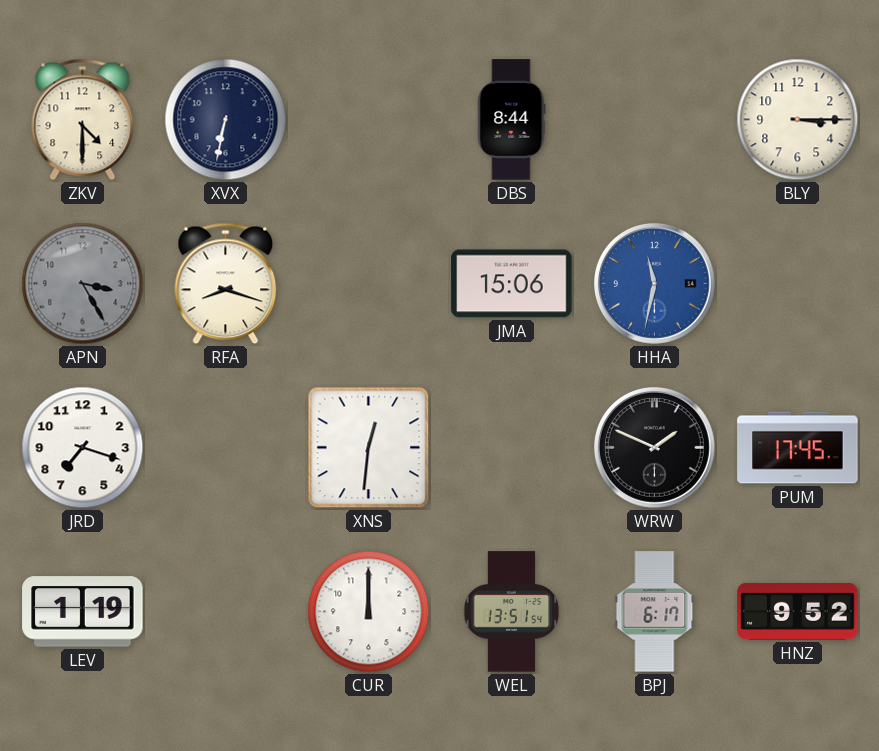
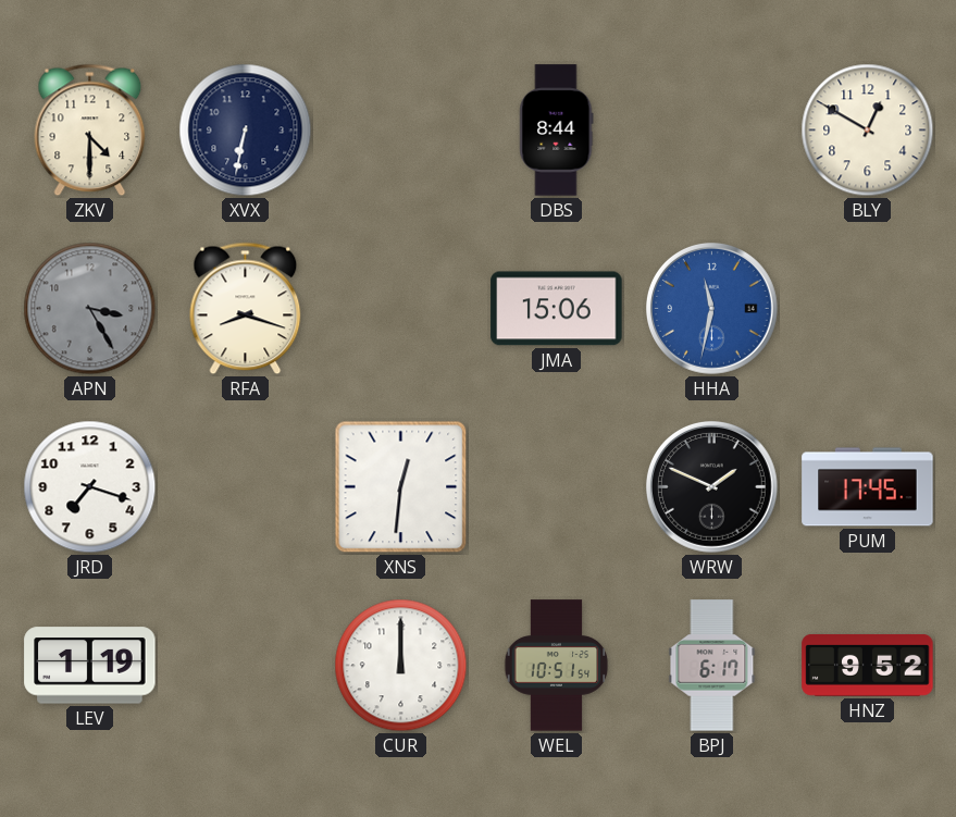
BLY: 3:15 -> 12:50 (868, 131)
WEL: 13:51 -> 10:51 (557, 666)
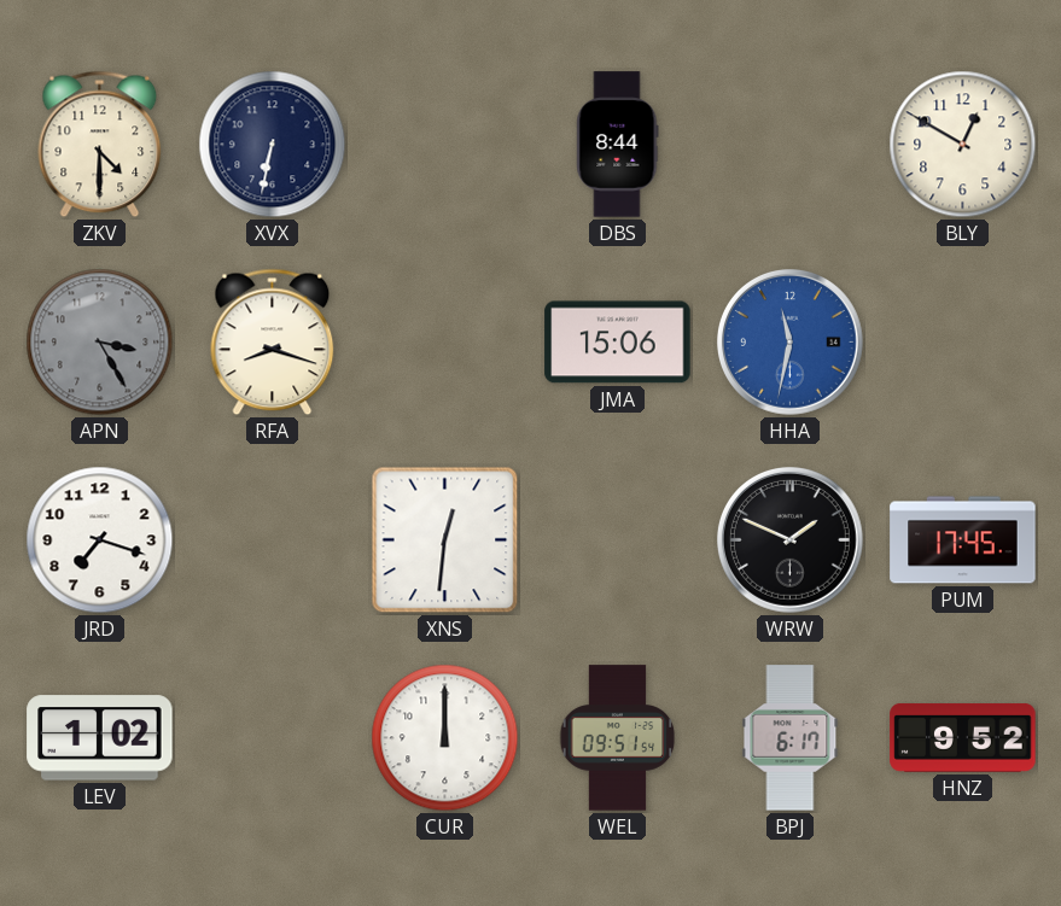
LEV: 1:19 -> 1:02 (100, 738)
WEL: 10:51 -> 09:51 (618, 738)
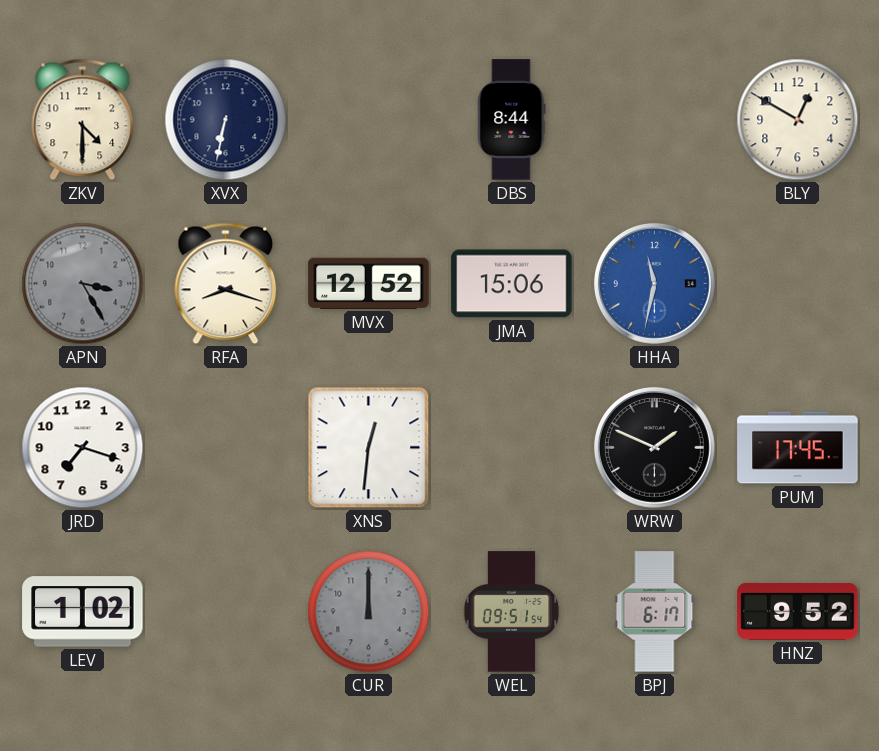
MVX: none -> 12:52 (369, 283)
CUR dial: white -> grey (369, 612)
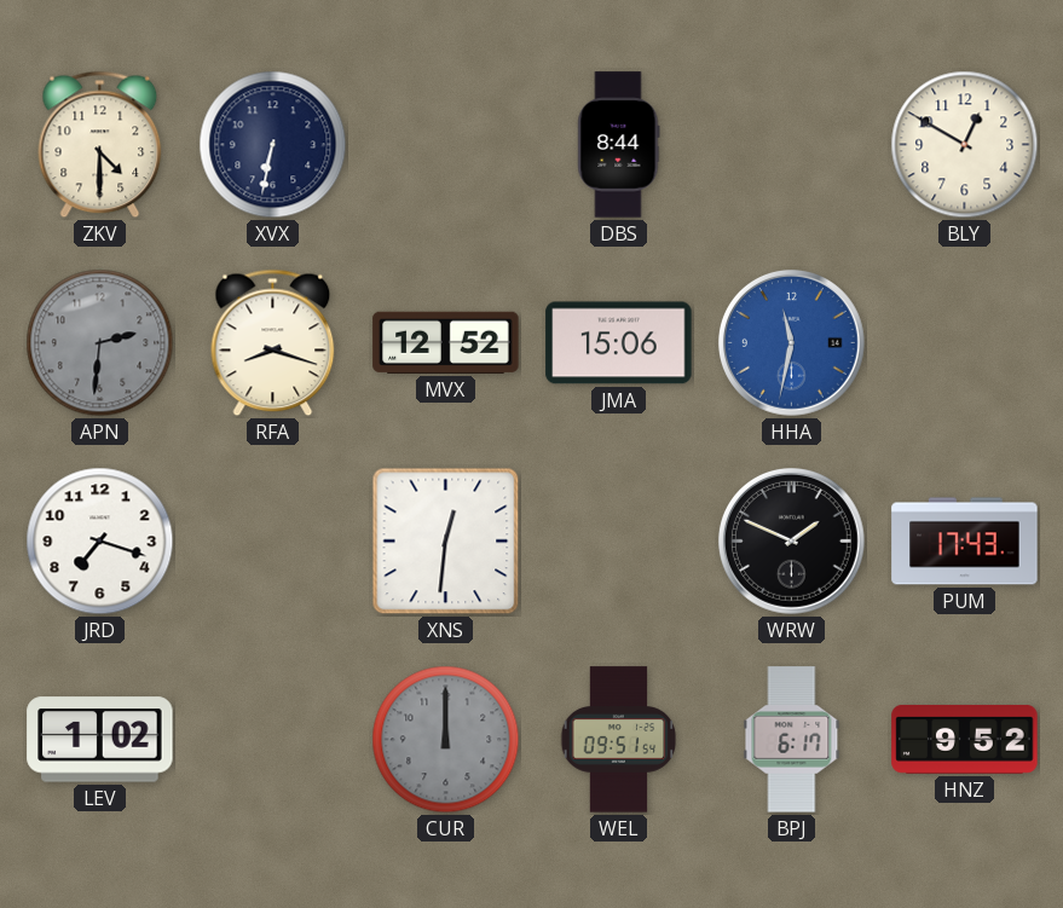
APN: 3:25 -> 2:31 (100, 343)
PUM: 17:45 -> 17:43 (965, 542)
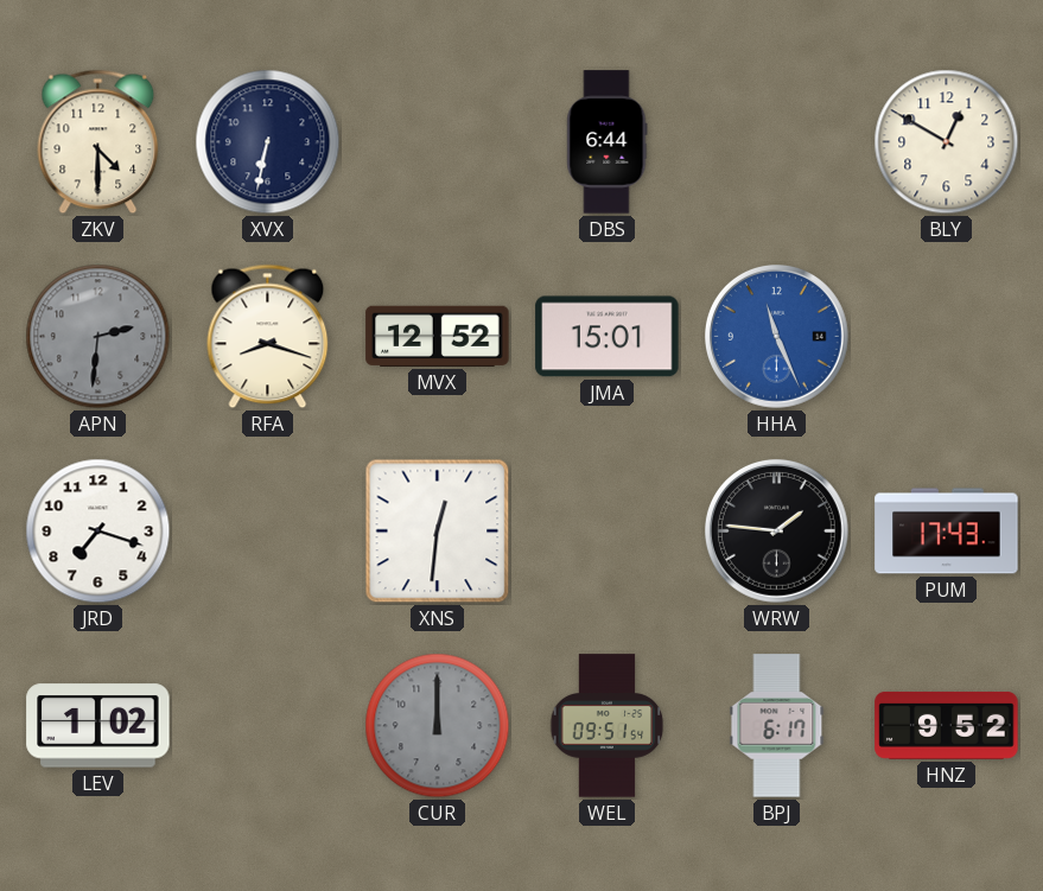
DBS: 8:44 -> 6:44 (608, 142)
JMA: 15:06 -> 15:01 (608, 337)
HHA: 11:32 -> 11:26 (777, 337)
WRW: 1:49 -> 1:46 (777, 532)
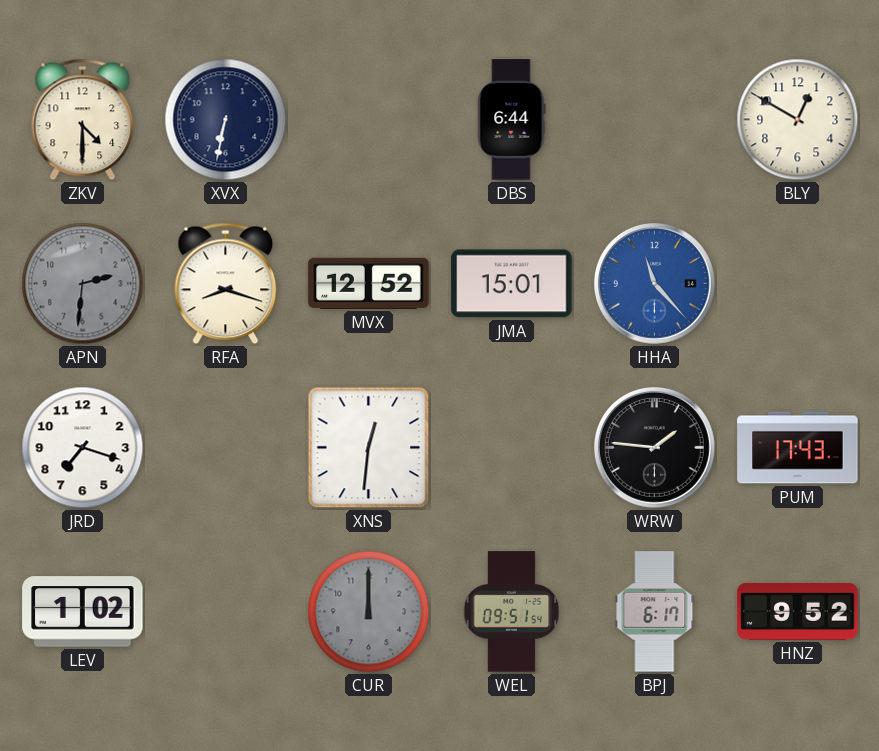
HHA: 11:26 -> 11:23 (655, 284)
